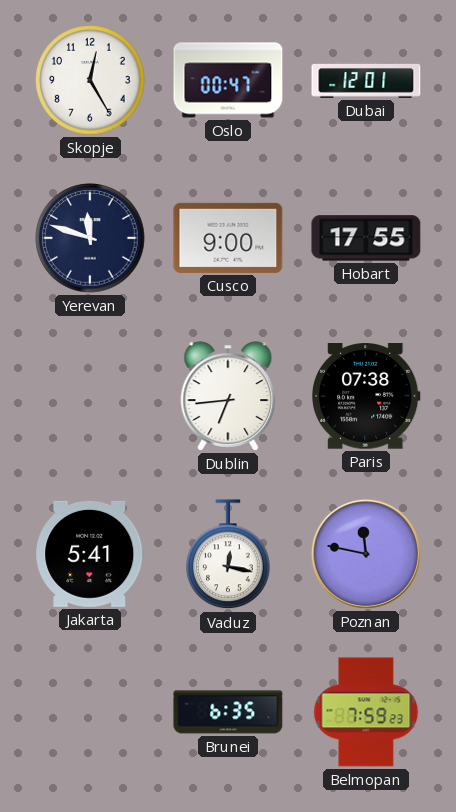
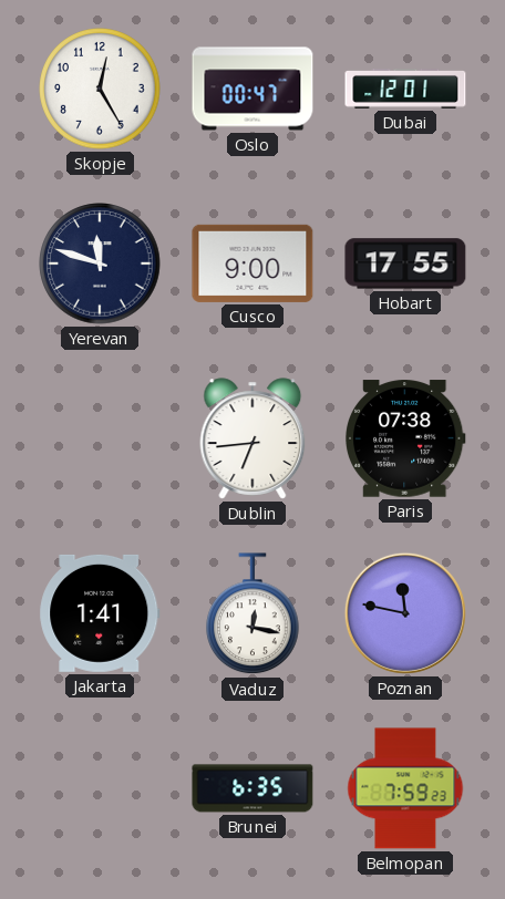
Jakarta: 5:41 -> 1:41 (100, 613)
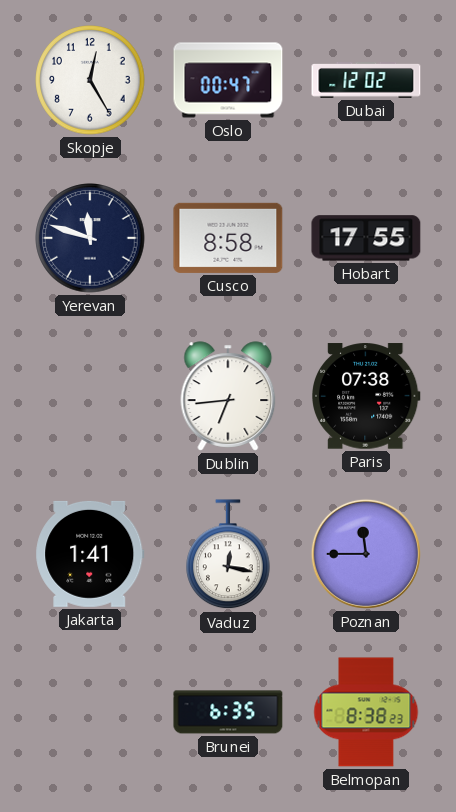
Dubai: 12:01 -> 12:02 (366, 81)
Cusco: 9:00 -> 8:58 (228, 238)
Poznan: 11:47 -> 11:45 (366, 554)
Belmopan: 7:59 -> 8:38 (366, 712)
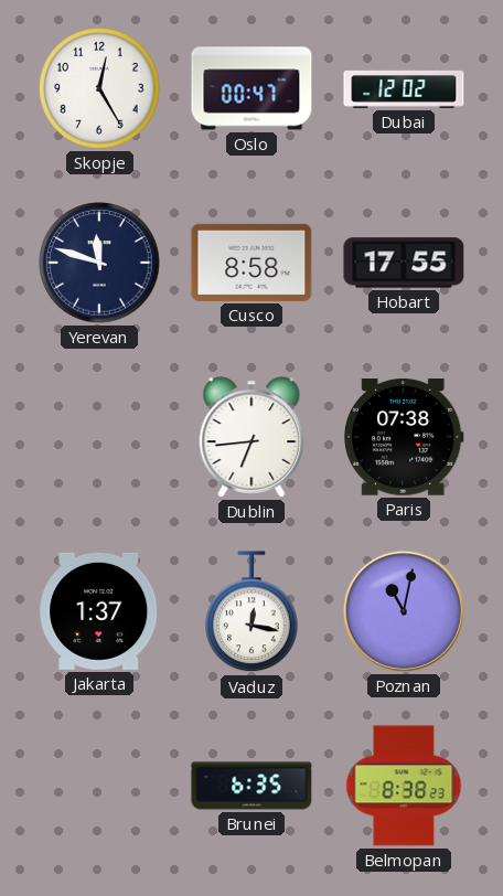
Jakarta: 1:41 -> 1:37 (99, 611)
Poznan: 11:45 -> 11:02 (404, 611)
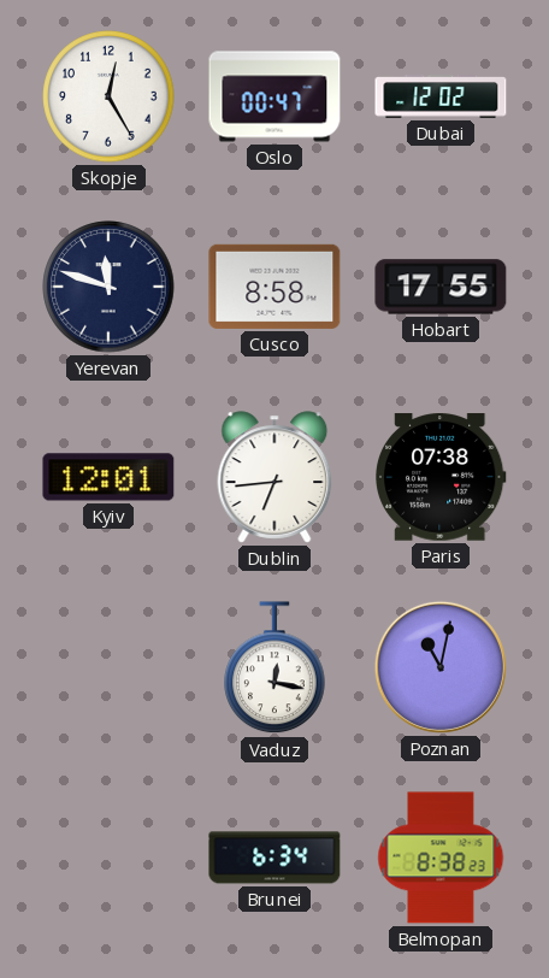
Kyiv: none -> 12:01 (108, 477)
Jakarta: 1:37 -> none (99, 611)
Brunei: 6:35 -> 6:34 (274, 858)
